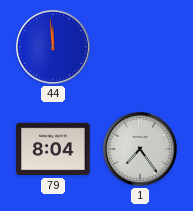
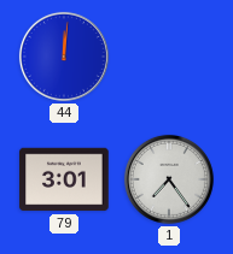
44: 11:59 -> 12:01 (64, 57)
79: 8:04 -> 3:01 (64, 179)
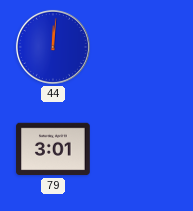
1: 7:24 -> none (169, 179)
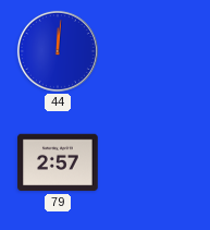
79: 3:01 -> 2:57 (58, 162)
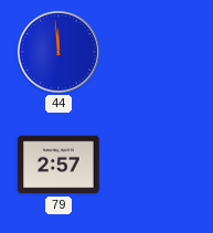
44: 12:01 -> 11:59 (58, 52)
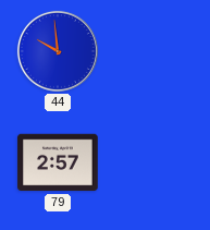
44: 11:59 -> 9:59 (58, 51)
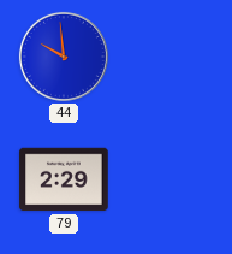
79: 2:57 -> 2:29 (64, 179)
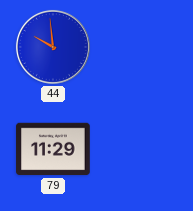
79: 2:29 -> 11:29 (53, 149)
